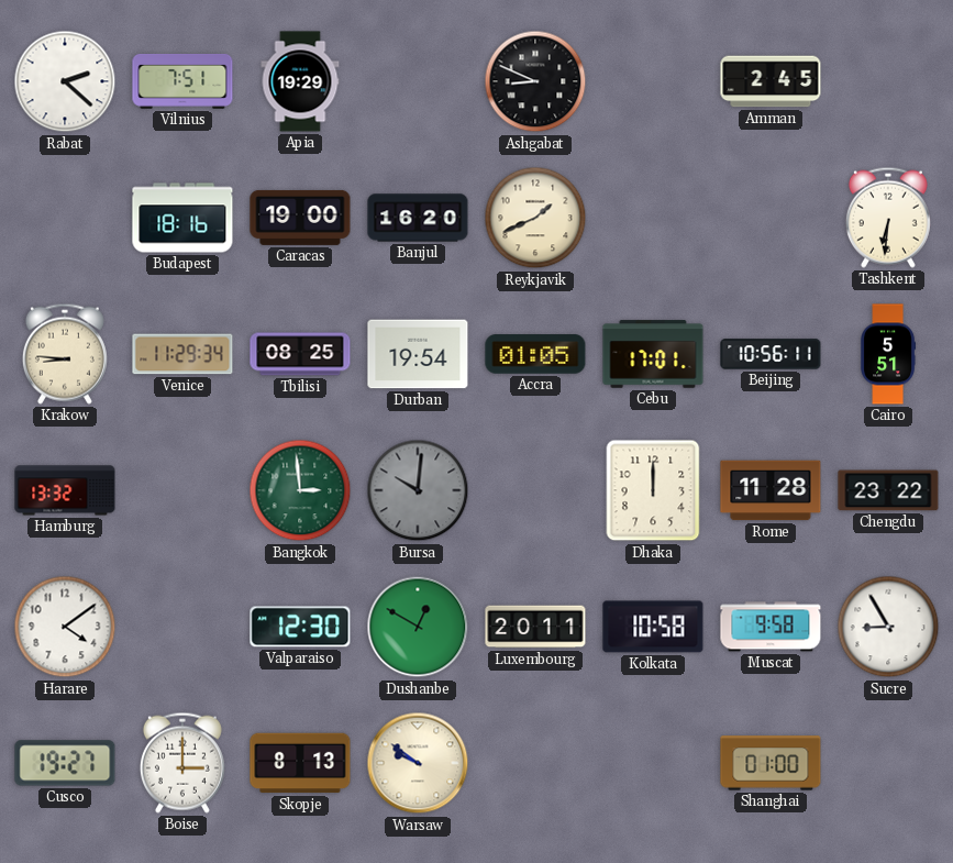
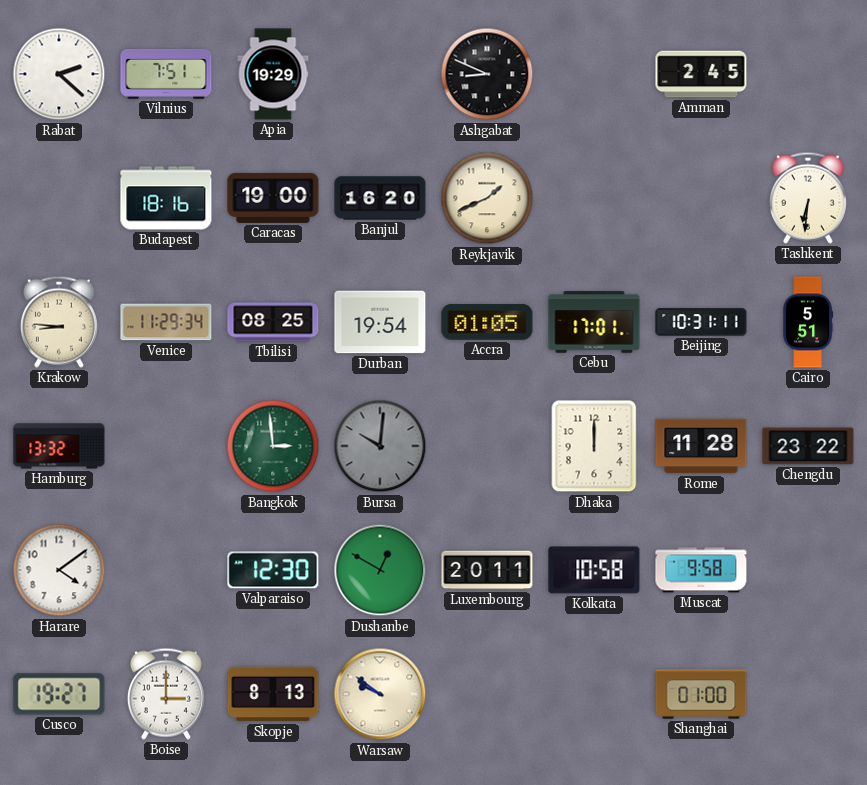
Beijing: 10:56 -> 10:31 (701, 322)
Sucre: 8:55 -> none (888, 627)
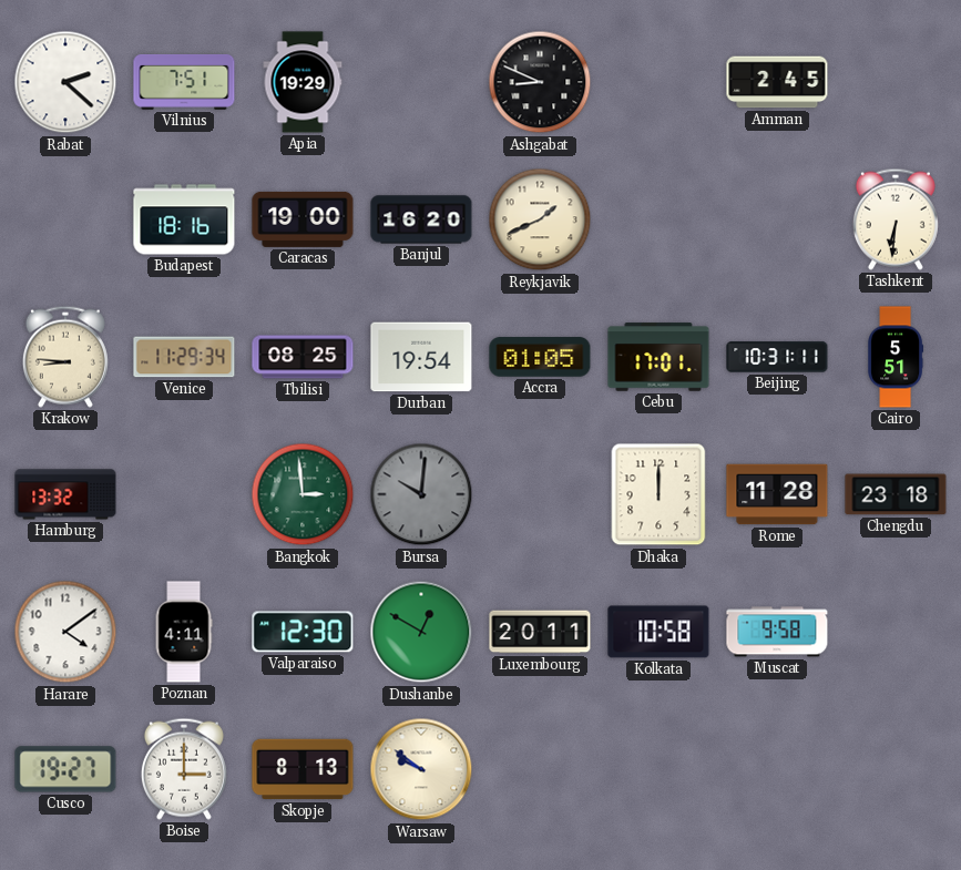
Chengdu: 23:22 -> 23:18 (896, 494)
Poznan: none -> 4:11 (184, 632)
Shanghai: 01:00 -> none (701, 694)
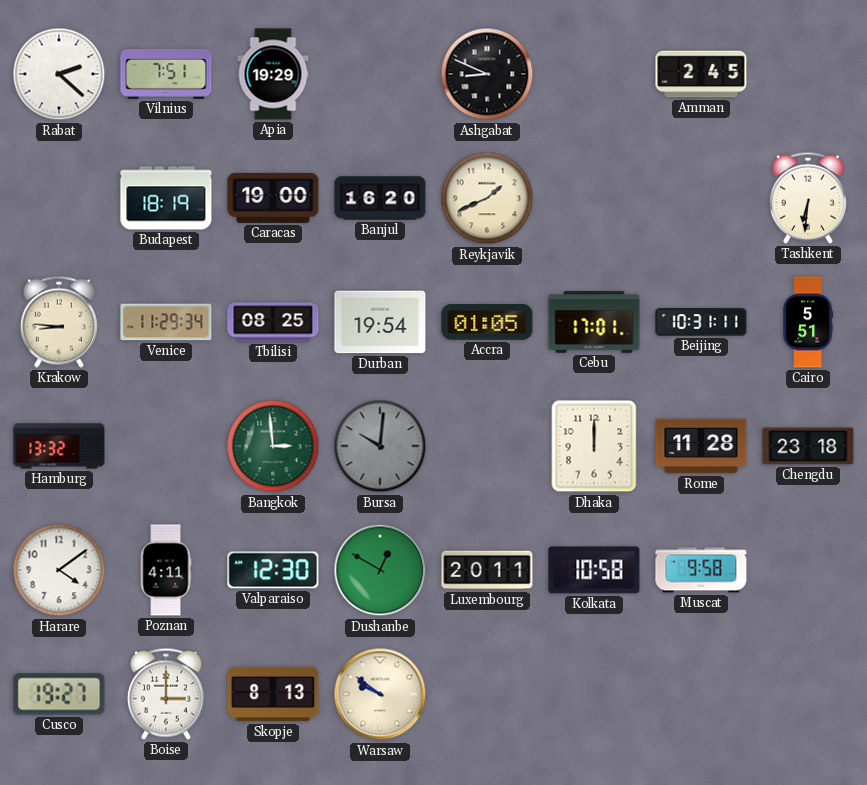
Budapest: 18:16 -> 18:19 (166, 198)
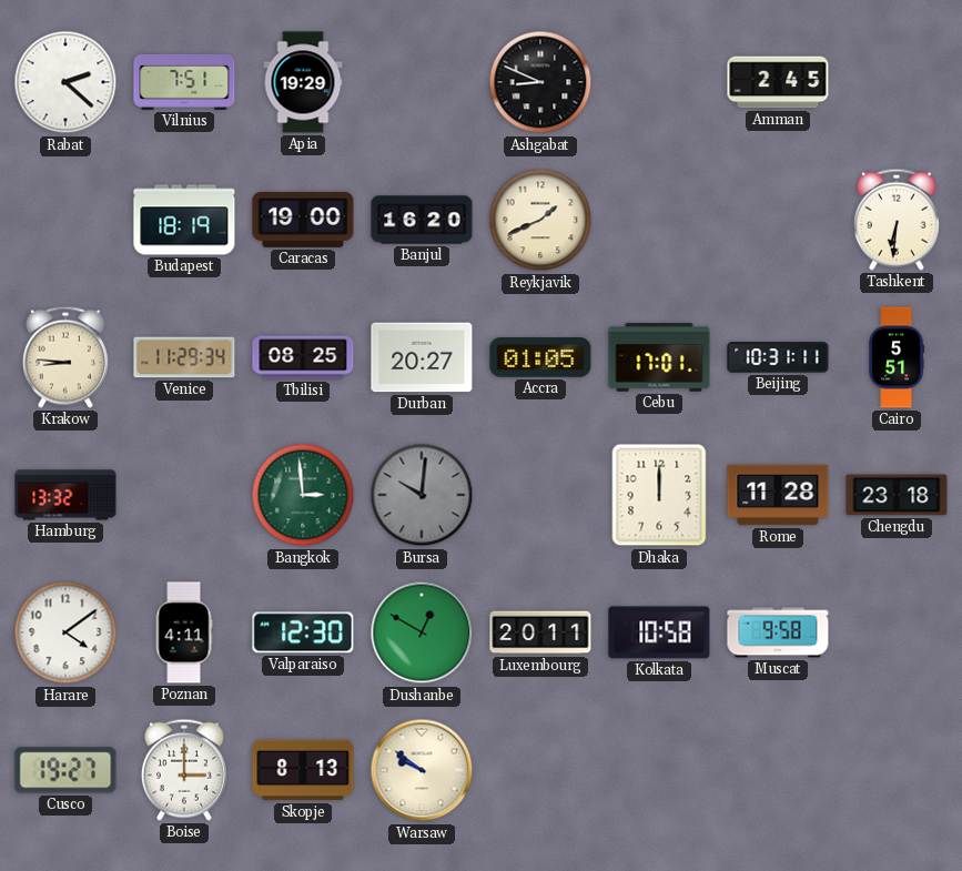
Durban: 19:54 -> 20:27 (422, 357)
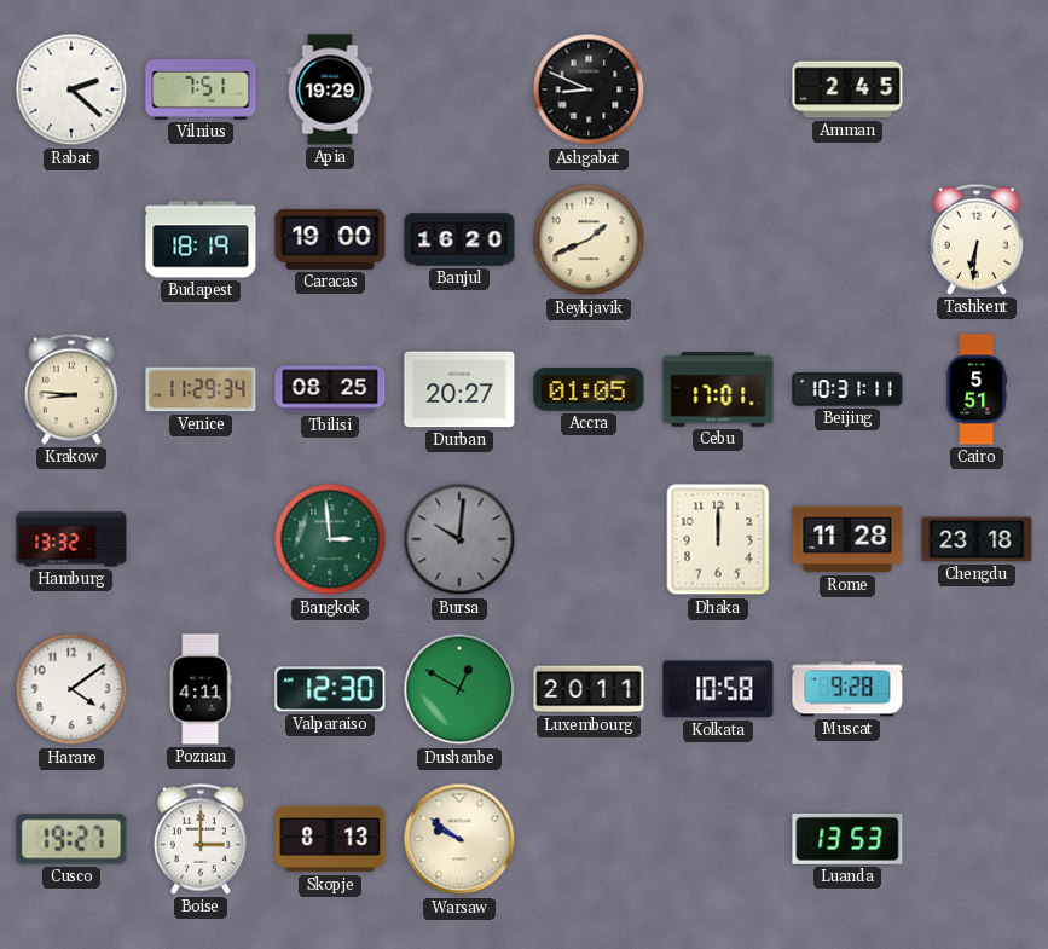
Muscat: 9:58 -> 9:28 (847, 689)
Luanda: none -> 13:53 (847, 839)
